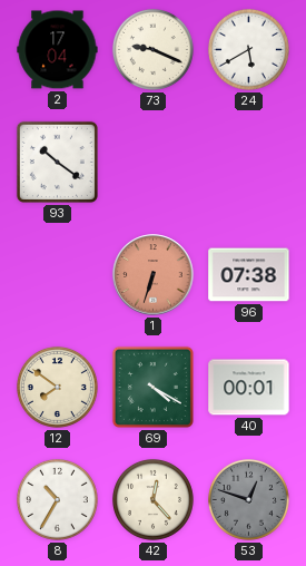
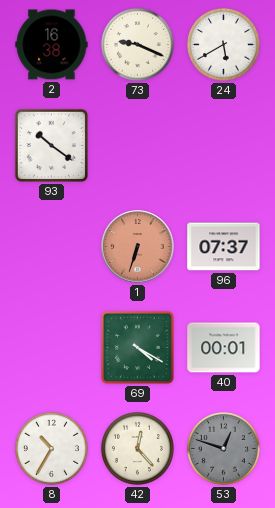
2: 17:04 -> 16:38 (52, 45)
96: 07:38 -> 07:37 (224, 247)
12: 7:51 -> none (57, 387)
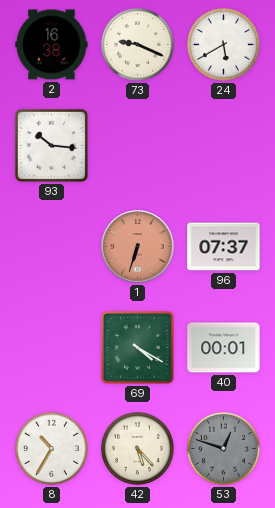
93: 10:21 -> 10:16 (51, 145)
42: 12:23 -> 5:23 (137, 448)
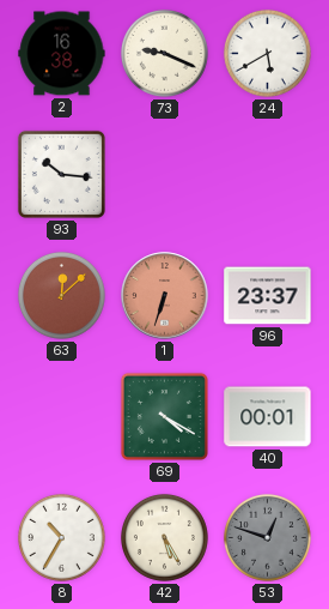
63: none -> 12:08 (61, 295)
96: 07:37 -> 23:37 (268, 296)
42: 5:23 -> 5:25 (164, 537)
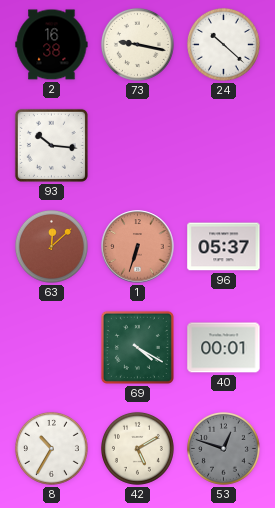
73: 9:19 -> 9:17 (137, 44)
24: 5:40 -> 10:22 (223, 44)
96: 23:37 -> 05:37 (224, 247)
42: 5:25 -> 5:10 (137, 448)
